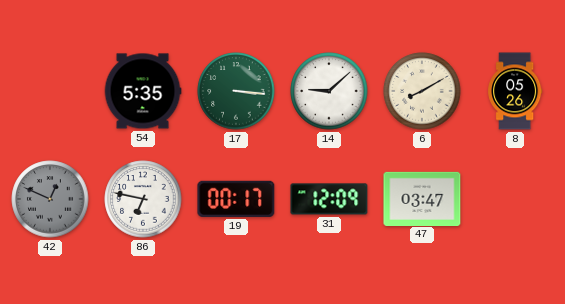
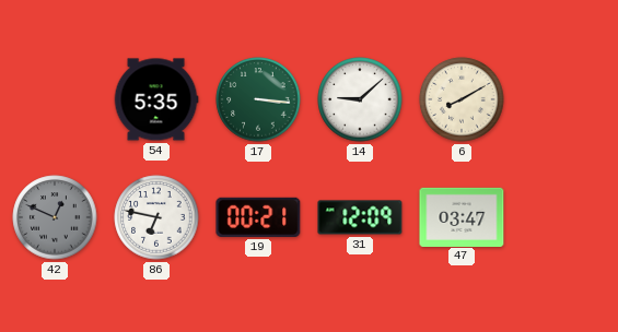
8: 05:26 -> none (515, 91)
19: 00:17 -> 00:21 (258, 217)
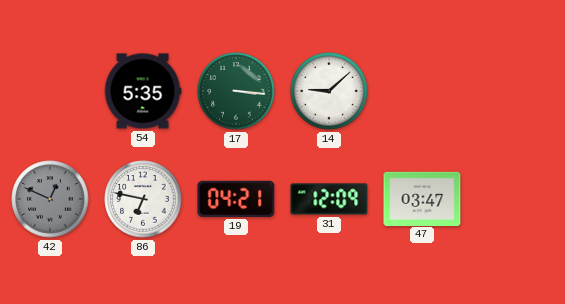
6: 8:10 -> none (462, 99)
19: 00:21 -> 04:21 (236, 199)
